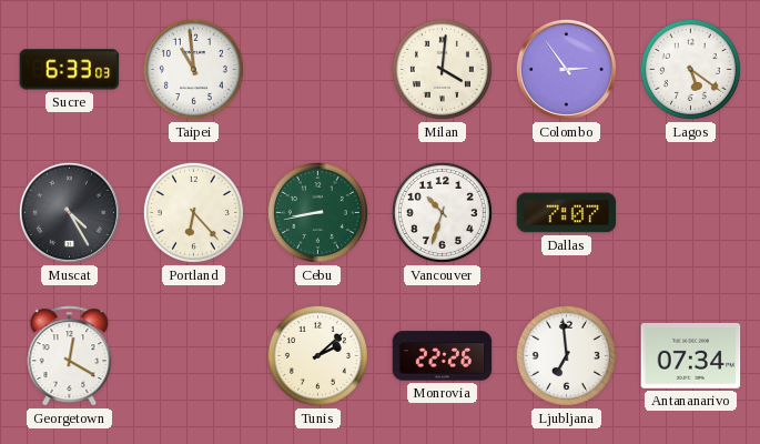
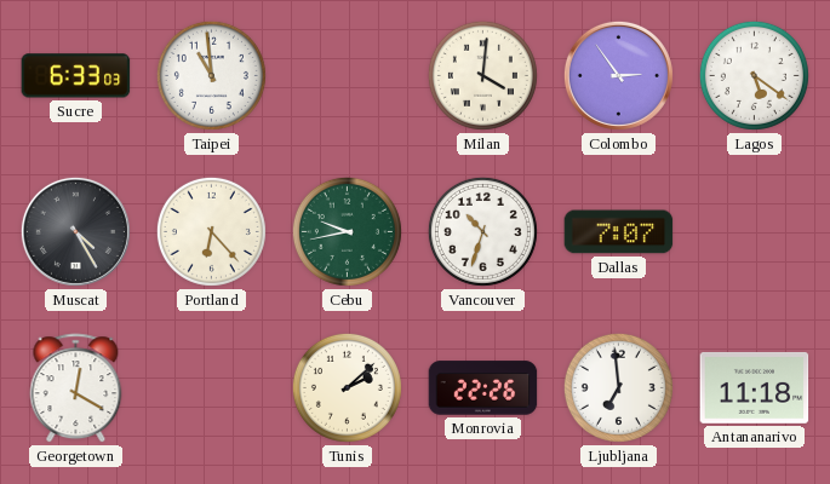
Cebu: 8:43 -> 9:43 (347, 231)
Antananarivo: 07:34 -> 11:18 (755, 387)
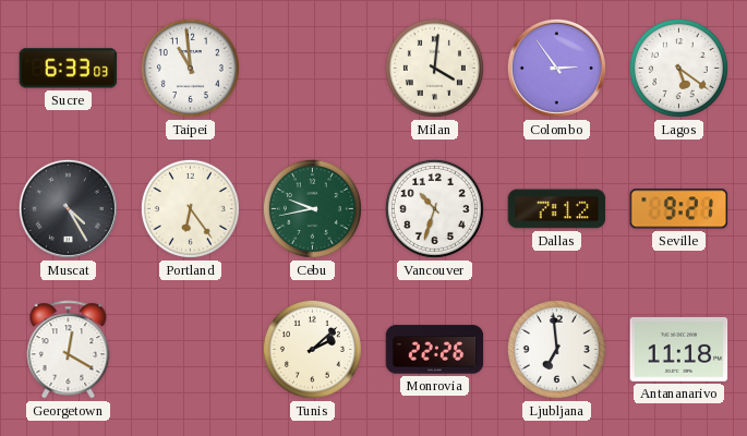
Portland: 6:23 -> 6:24 (190, 208)
Dallas: 7:07 -> 7:12 (557, 209)
Seville: none -> 9:21 (679, 209)
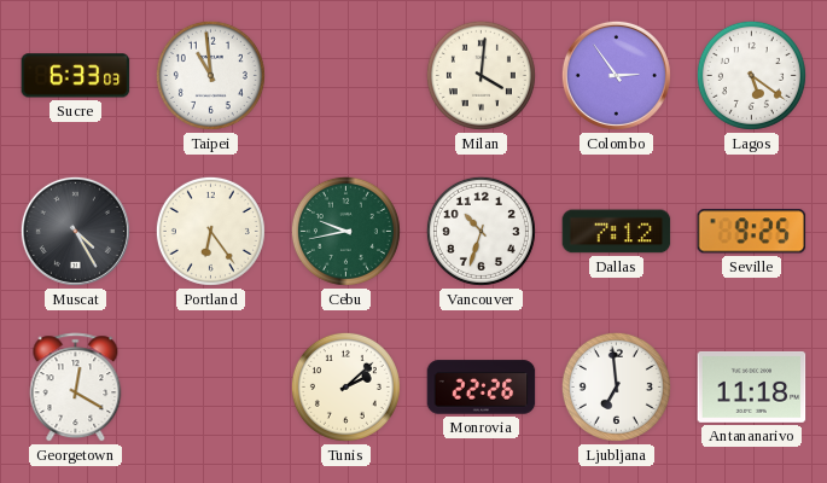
Seville: 9:21 -> 9:25 (752, 232)
